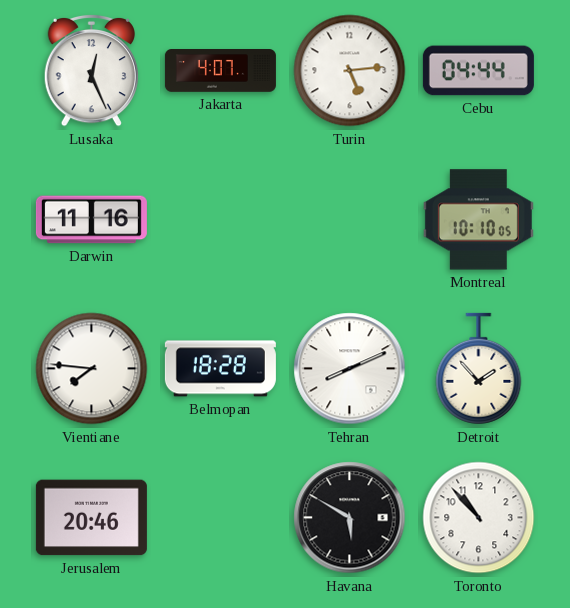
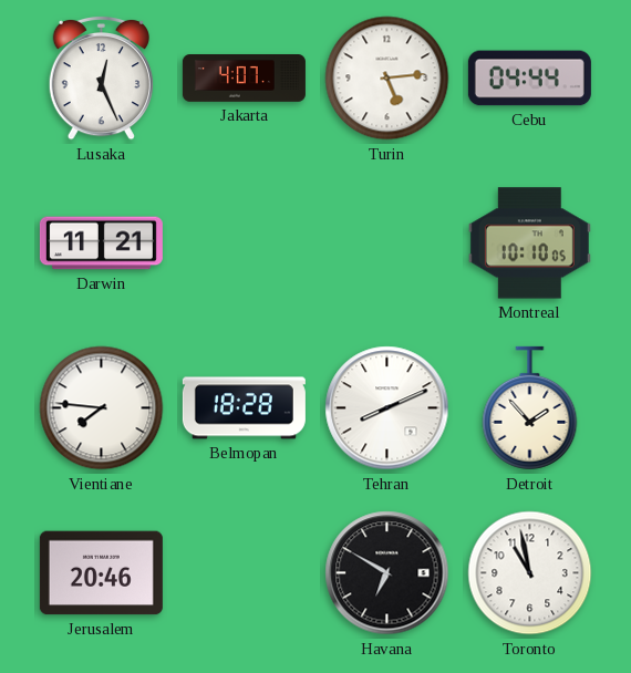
Darwin: 11:16 -> 11:21 (101, 244)
Havana: 5:50 -> 6:50 (387, 573)
Toronto: 10:53 -> 10:58 (530, 573)
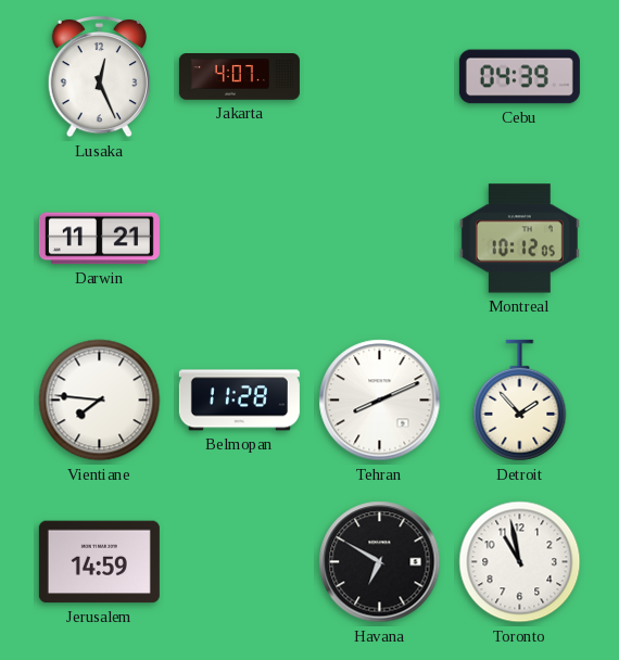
Turin: 5:14 -> none (387, 79)
Cebu: 04:44 -> 04:39 (519, 77)
Montreal: 10:10 -> 10:12 (519, 239)
Belmopan: 18:28 -> 11:28 (239, 401)
Jerusalem: 20:46 -> 14:59 (99, 562)
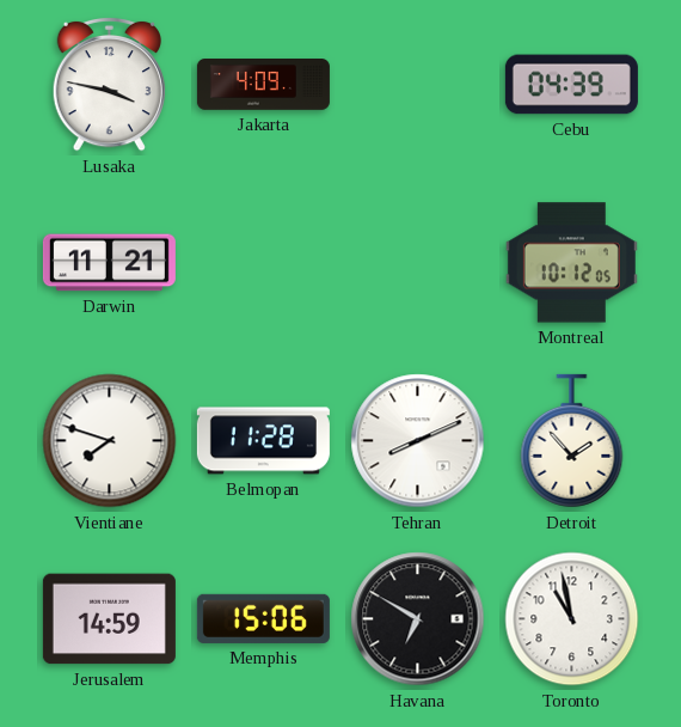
Lusaka: 12:26 -> 3:47 (109, 84)
Jakarta: 4:07 -> 4:09 (263, 85)
Vientiane: 7:46 -> 7:48 (110, 441)
Memphis: none -> 15:06 (263, 618)
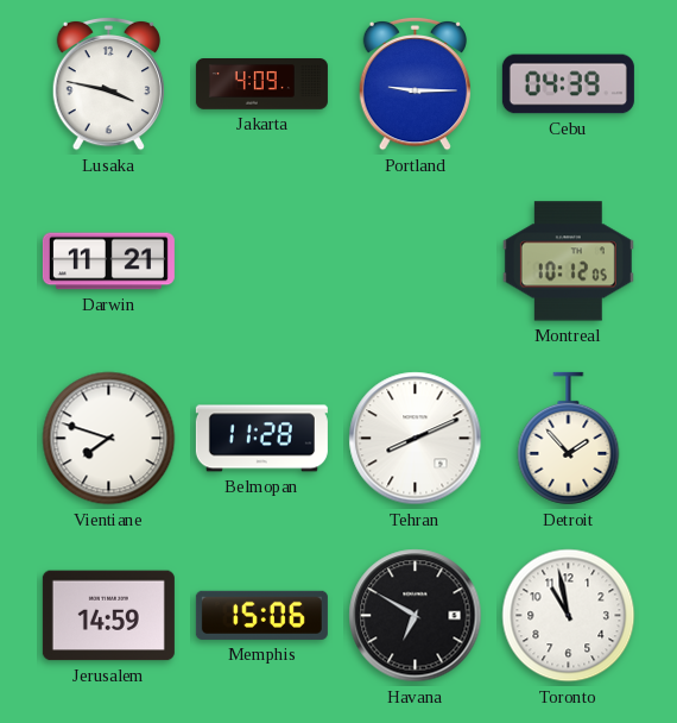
Portland: none -> 9:15 (415, 83)
